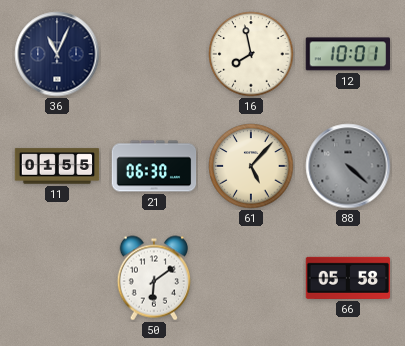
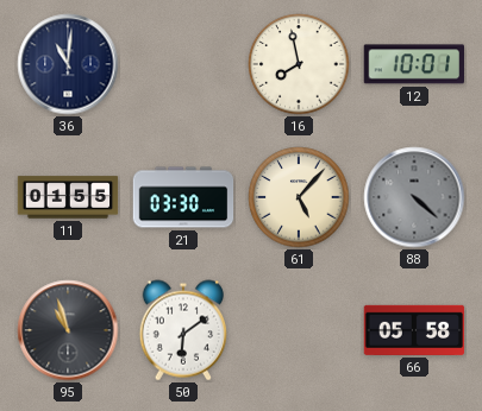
36: 11:04 -> 11:01 (68, 64)
21: 06:30 -> 03:30 (183, 197)
95: none -> 10:57 (68, 330)
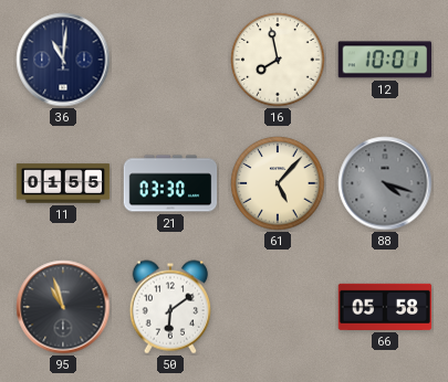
88: 4:22 -> 4:18 (385, 183)
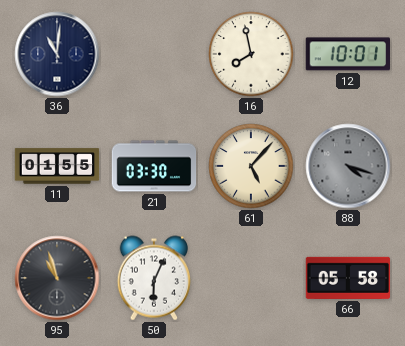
50: 6:09 -> 6:04 (153, 278)
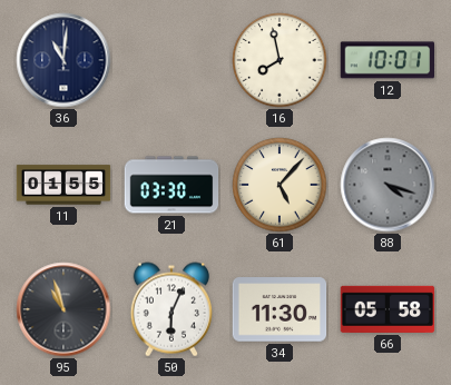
34: none -> 11:30 (280, 309)
